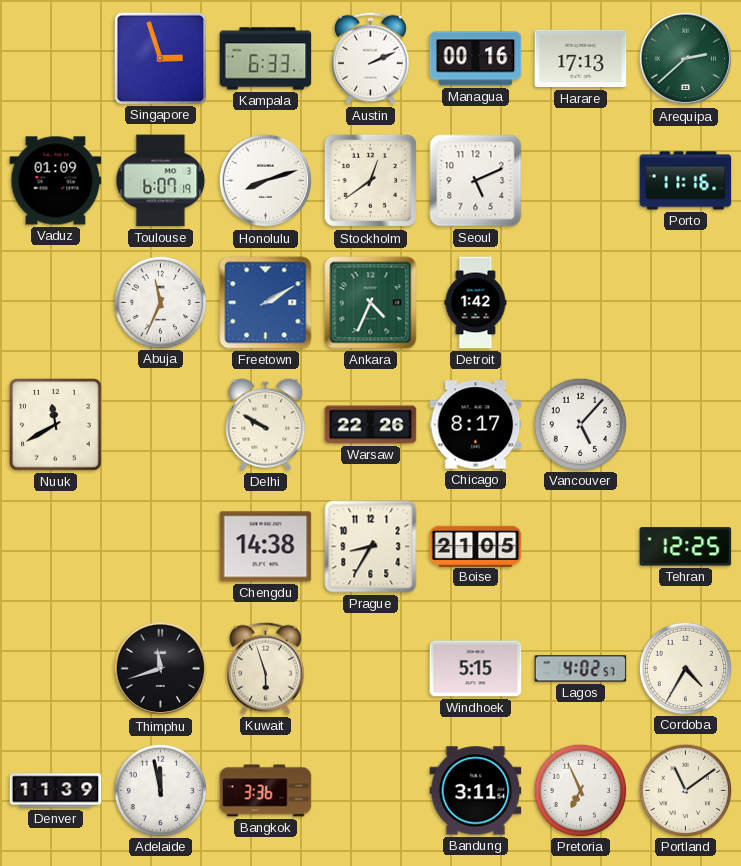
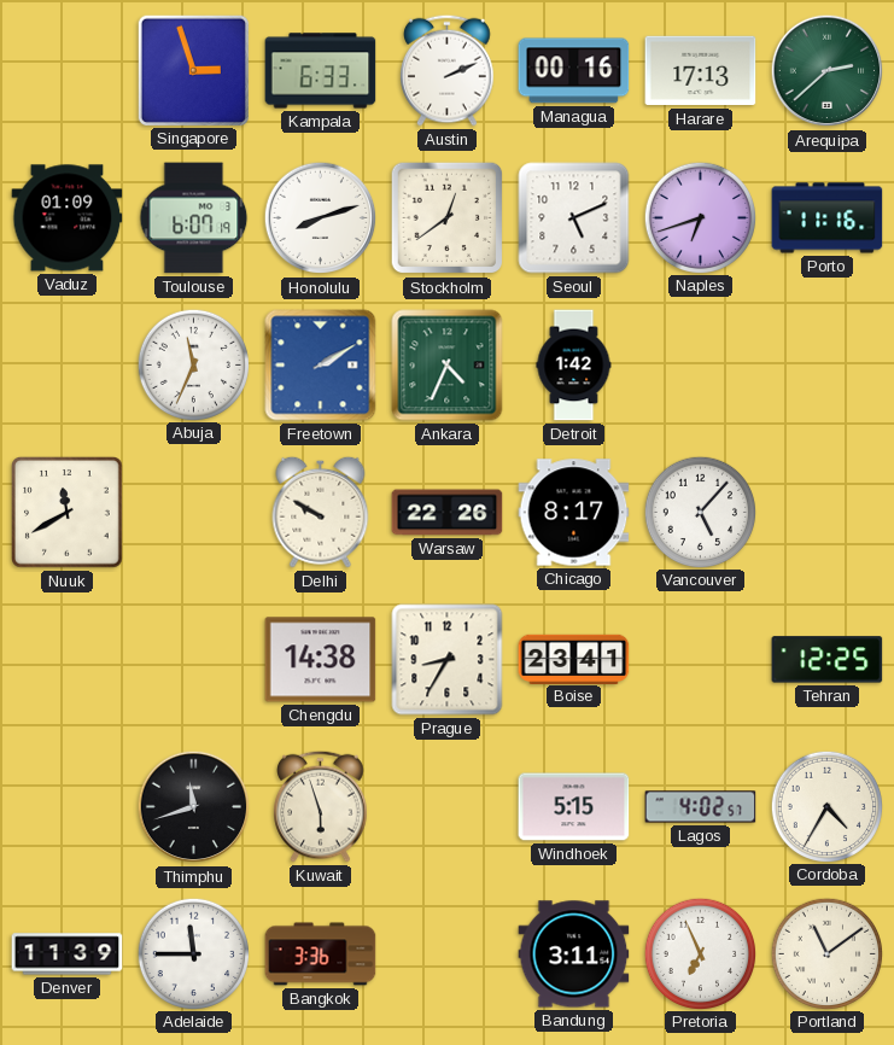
Naples: none -> 6:42 (700, 217)
Boise: 21:05 -> 23:41 (574, 659)
Adelaide: 11:58 -> 11:45 (193, 953)
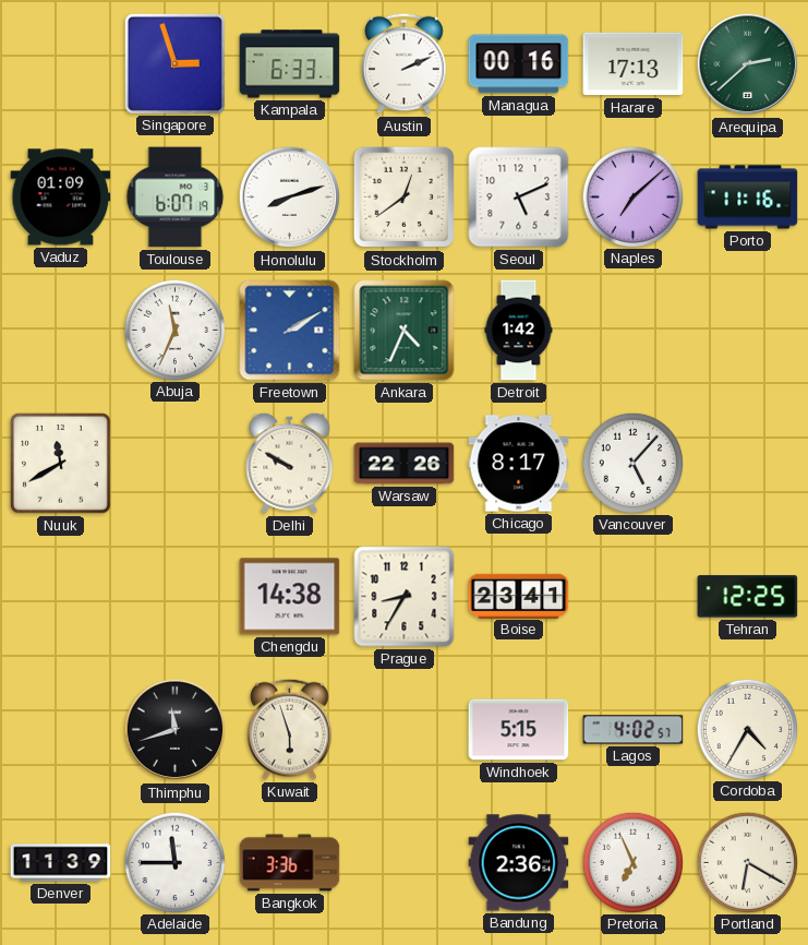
Naples: 6:42 -> 7:08 (632, 196)
Bandung: 3:11 -> 2:36 (519, 863)
Portland: 11:09 -> 6:20 (747, 862)
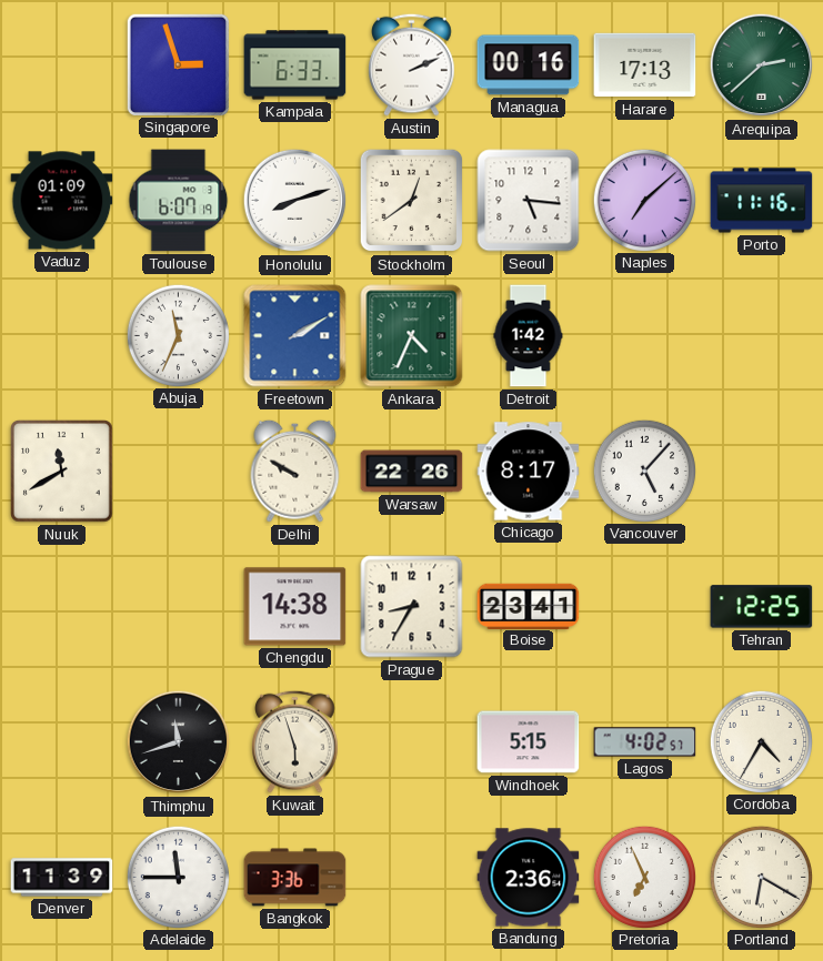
Seoul: 5:11 -> 5:16 (529, 201)
